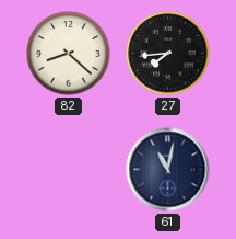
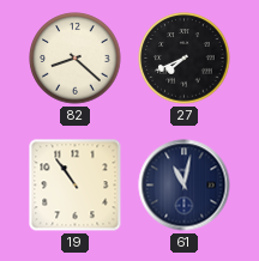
27: 7:44 -> 7:41 (185, 59)
19: none -> 10:54 (76, 186)
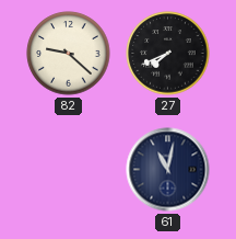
82: 8:22 -> 9:22 (69, 54)
19: 10:54 -> none (76, 186)
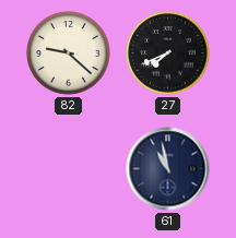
61: 11:02 -> 10:58 (168, 169)
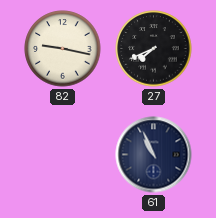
82: 9:22 -> 9:17 (63, 49)
61: 10:58 -> 10:56 (154, 155)
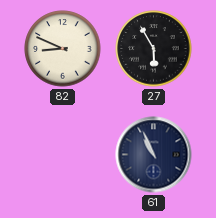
82: 9:17 -> 8:49 (63, 49)
27: 7:41 -> 5:55 (154, 49)
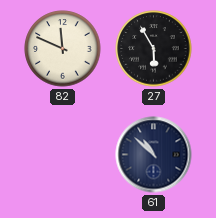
82: 8:49 -> 11:49 (63, 49)
61: 10:56 -> 10:52 (154, 155)
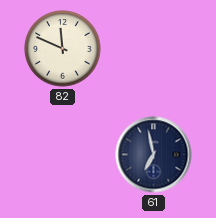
27: 5:55 -> none (154, 49)
61: 10:52 -> 6:58 (154, 155)
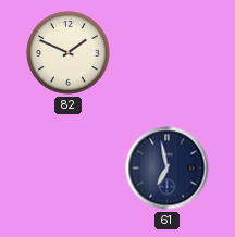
82: 11:49 -> 1:49 (69, 53)
